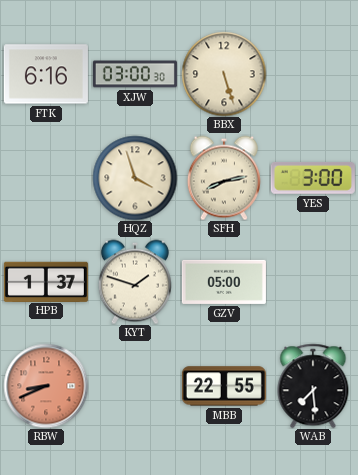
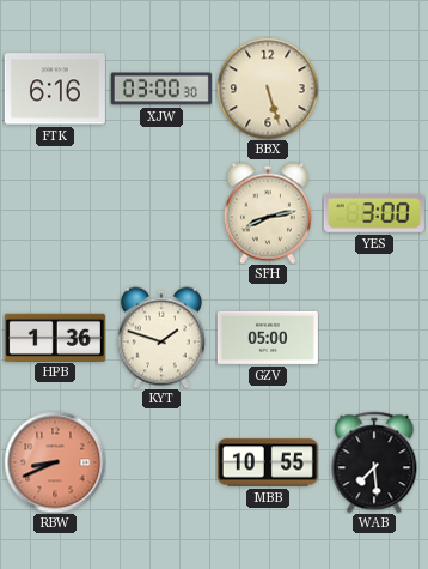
HQZ: 3:57 -> none (135, 178)
HPB: 1:37 -> 1:36 (55, 337)
MBB: 22:55 -> 10:55 (268, 462)
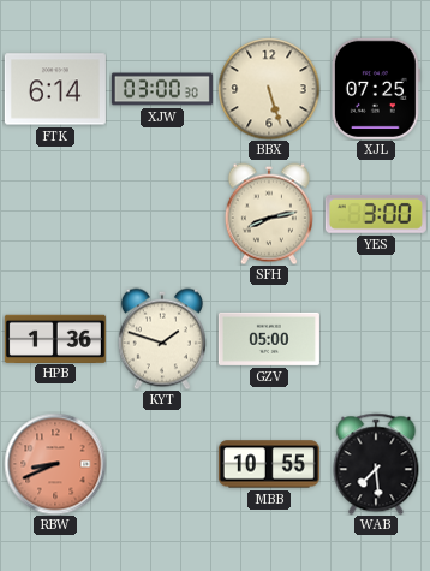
FTK: 6:16 -> 6:14 (55, 89)
XJL: none -> 07:25 (376, 89)
